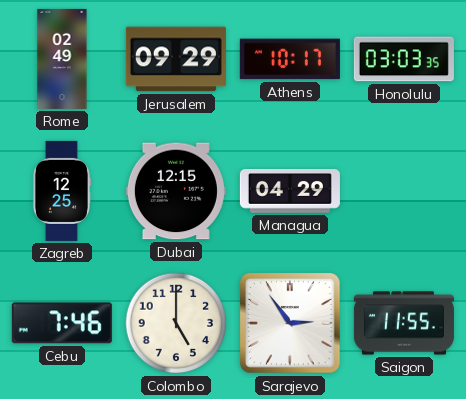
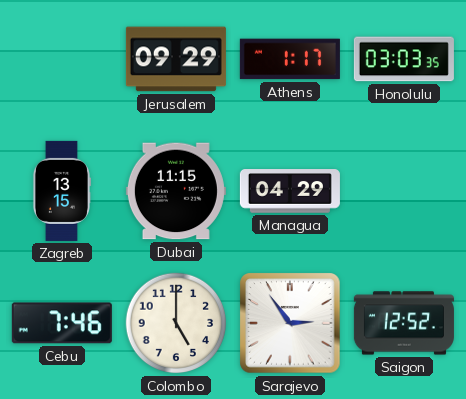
Rome: 02:49 -> none (62, 59)
Athens: 10:17 -> 1:17 (290, 59)
Zagreb: 12:25 -> 13:15 (61, 191)
Dubai: 12:15 -> 11:15 (176, 191)
Saigon: 11:55 -> 12:52 (404, 323)
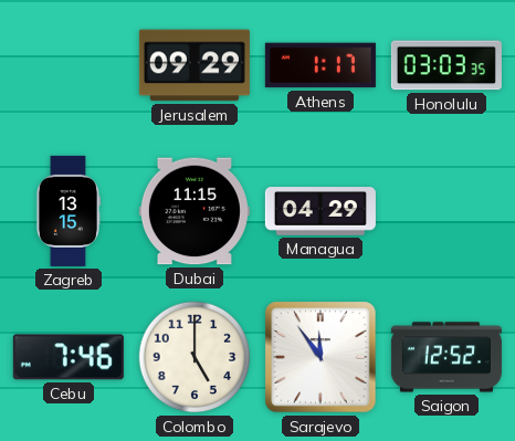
Sarajevo: 2:54 -> 11:54 (320, 357)
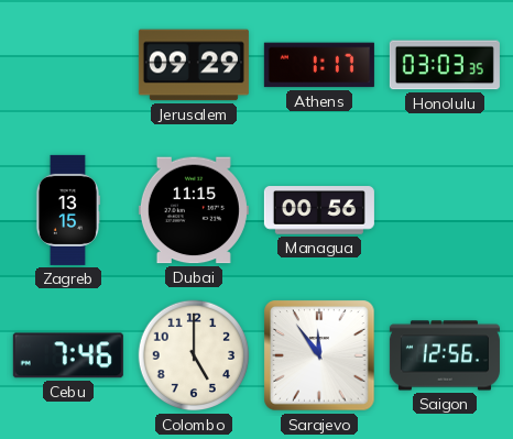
Managua: 04:29 -> 00:56 (319, 210)
Saigon: 12:52 -> 12:56 (445, 355)
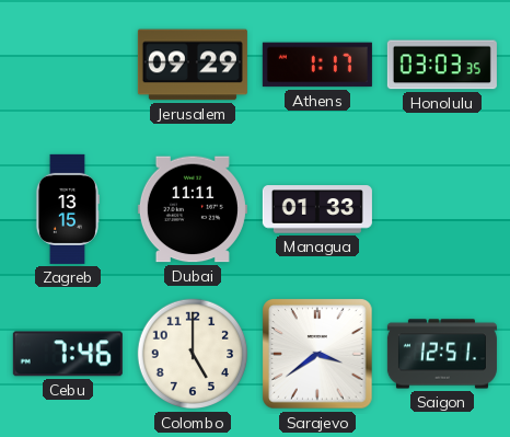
Dubai: 11:15 -> 11:11 (193, 209)
Managua: 00:56 -> 01:33 (317, 209)
Sarajevo: 11:54 -> 3:39 (317, 354)
Saigon: 12:56 -> 12:51 (442, 354)
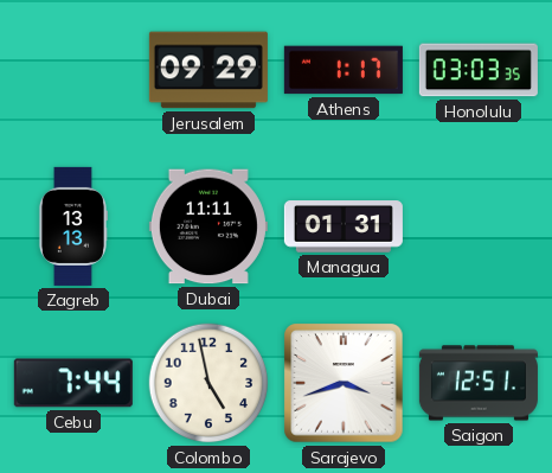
Zagreb: 13:15 -> 13:13 (72, 226)
Managua: 01:33 -> 01:31 (344, 226)
Cebu: 7:46 -> 7:44 (73, 383)
Colombo: 5:00 -> 4:58 (208, 383)
Sarajevo: 3:39 -> 3:42 (344, 383)
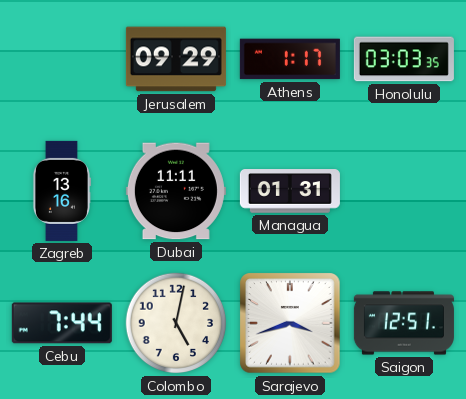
Zagreb: 13:13 -> 13:16 (61, 191)
Colombo: 4:58 -> 5:02 (176, 323)
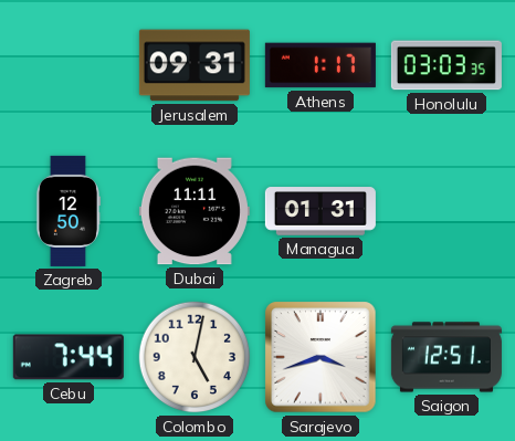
Jerusalem: 09:29 -> 09:31 (195, 65)
Zagreb: 13:16 -> 12:50 (67, 211)
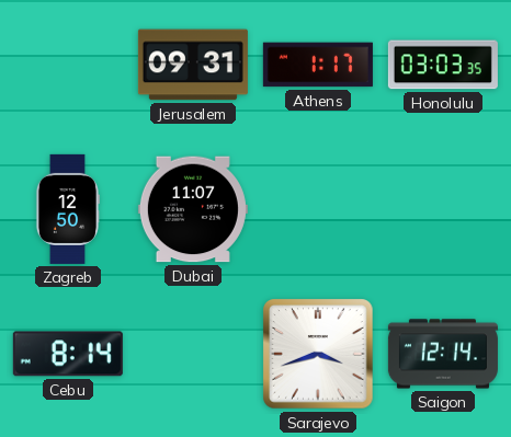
Dubai: 11:11 -> 11:07 (193, 209)
Managua: 01:31 -> none (320, 211)
Cebu: 7:44 -> 8:14 (68, 354)
Colombo: 5:02 -> none (195, 357)
Saigon: 12:51 -> 12:14 (443, 354)
